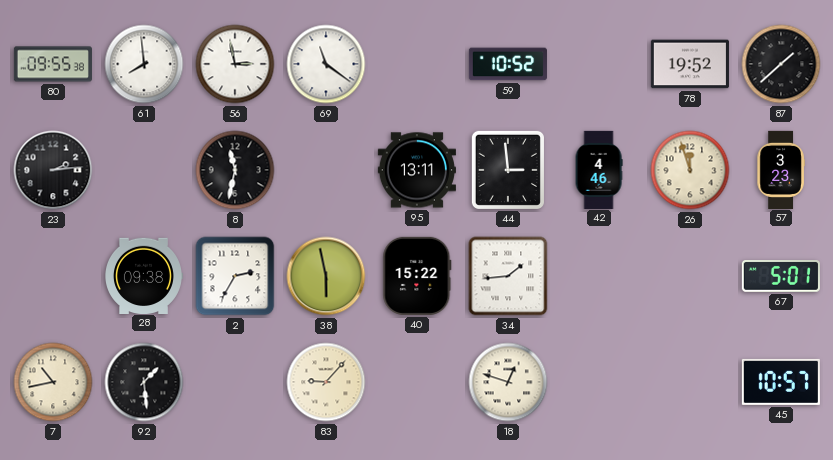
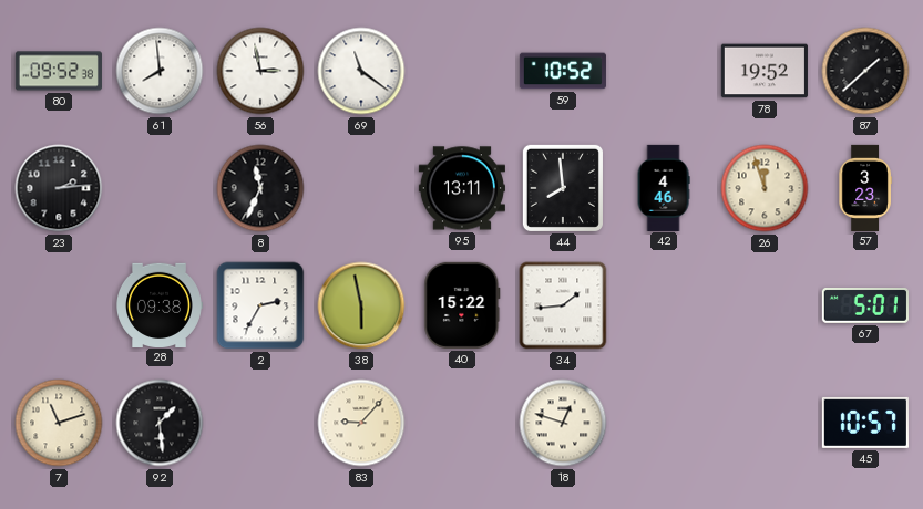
80: 09:55 -> 09:52 (59, 71)
8: 11:32 -> 11:34 (260, 188)
44: 2:59 -> 7:59 (563, 188)
7: 10:43 -> 11:12 (59, 423)
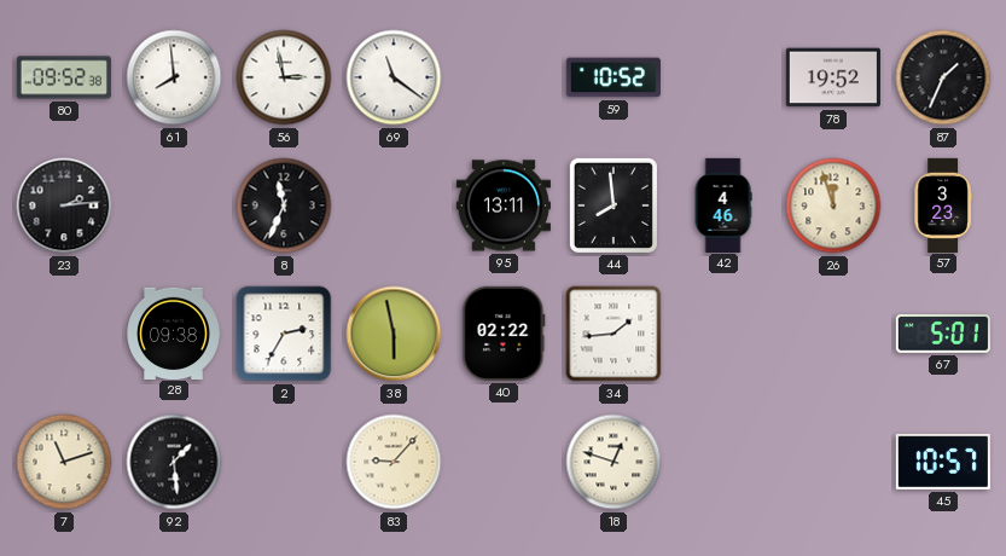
87: 1:38 -> 1:34 (943, 77)
40: 15:22 -> 02:22 (504, 334)
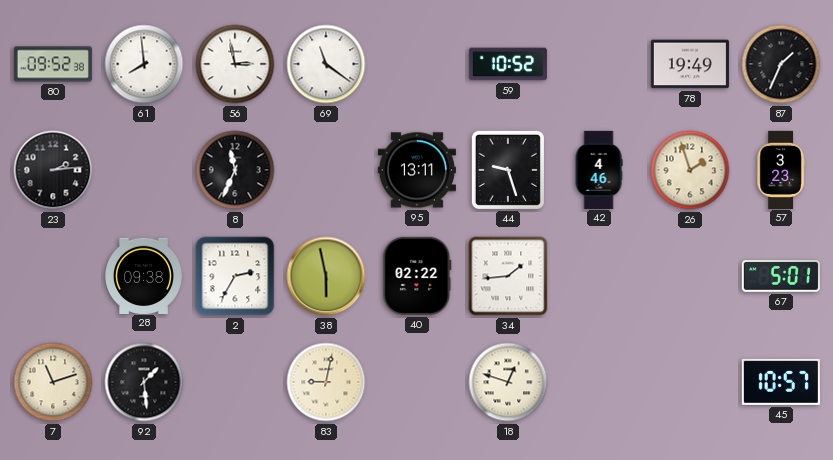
78: 19:52 -> 19:49 (690, 64)
44: 7:59 -> 9:27 (508, 170)
26: 11:57 -> 1:57 (690, 170)
83: 9:07 -> 9:02 (326, 382)
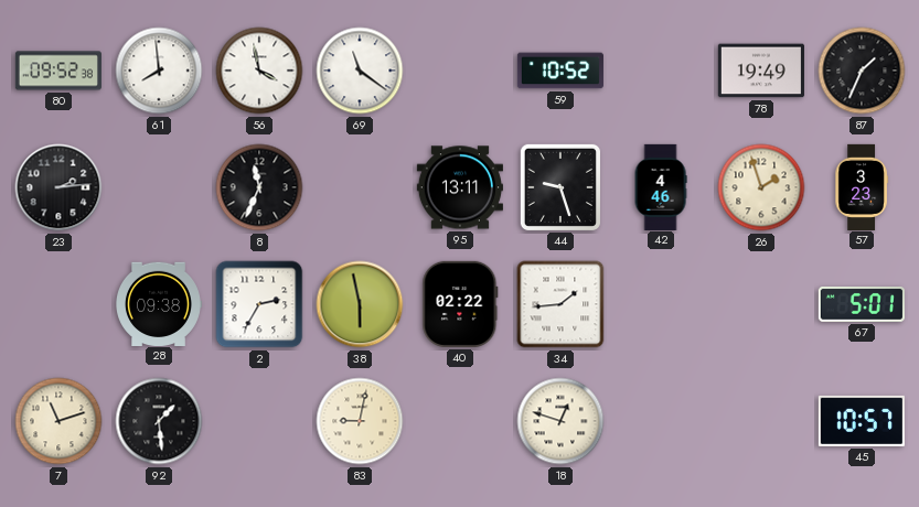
56: 2:58 -> 3:58 (259, 71)
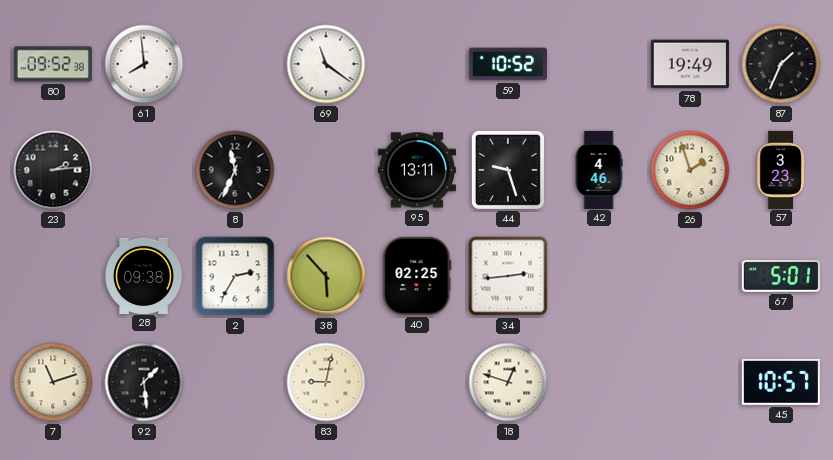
56: 3:58 -> none (259, 71)
38: 5:58 -> 5:53 (326, 276)
40: 02:22 -> 02:25 (417, 276)
34: 1:44 -> 2:44 (508, 276)
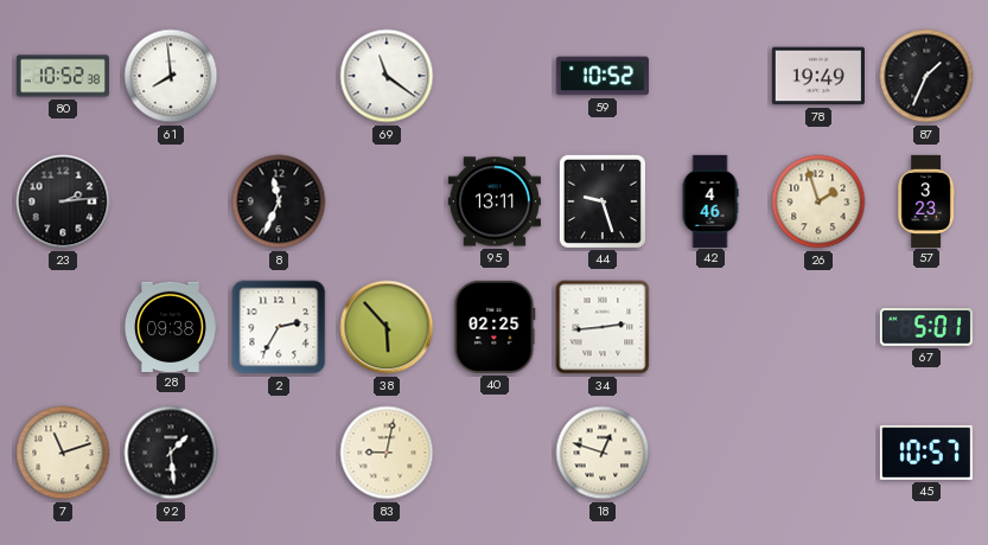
80: 09:52 -> 10:52 (63, 76)
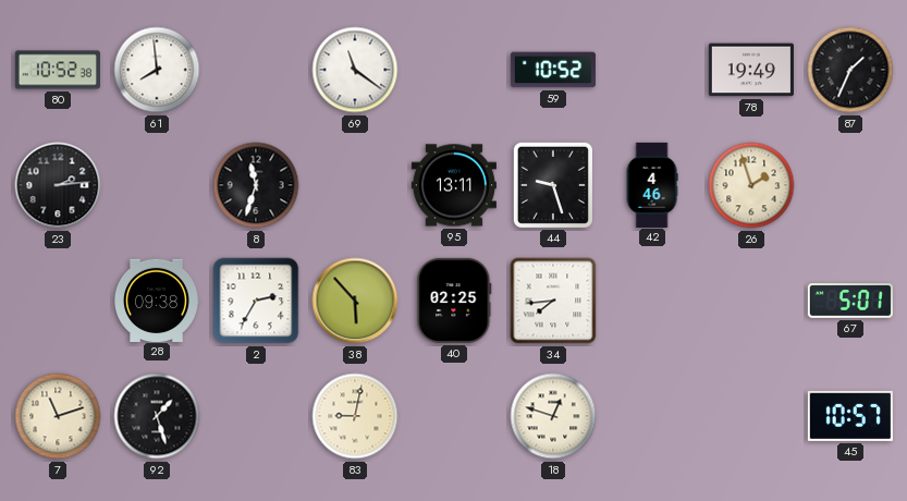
8: 11:34 -> 11:33 (256, 185)
57: 3:23 -> none (926, 200)
34: 2:44 -> 7:44 (553, 301)
92: 1:29 -> 1:27 (157, 416)
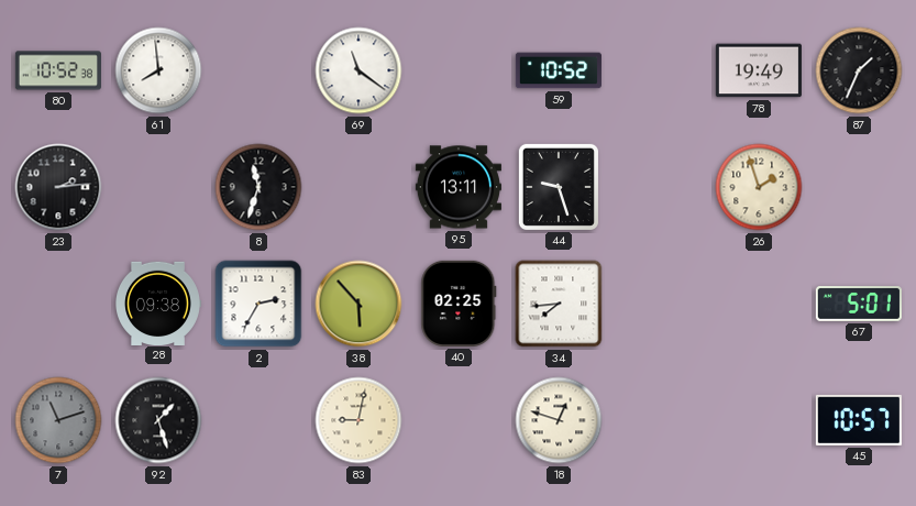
42: 4:46 -> none (652, 184)
7 dial: cream -> grey (58, 420)
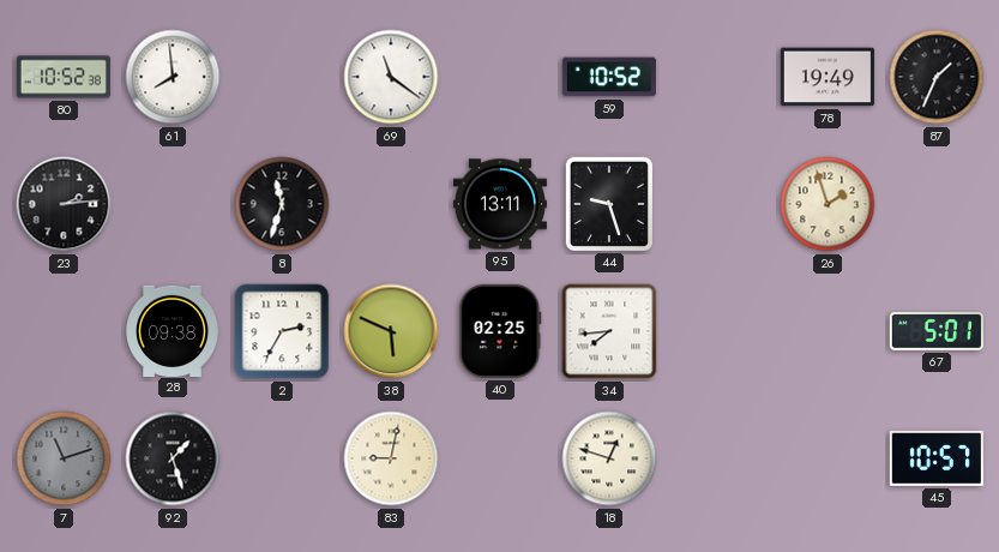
38: 5:53 -> 5:49 (391, 331)
